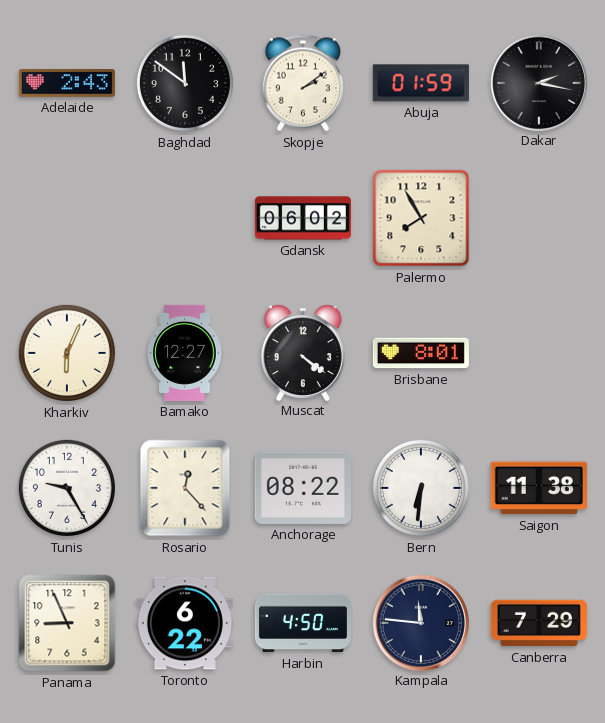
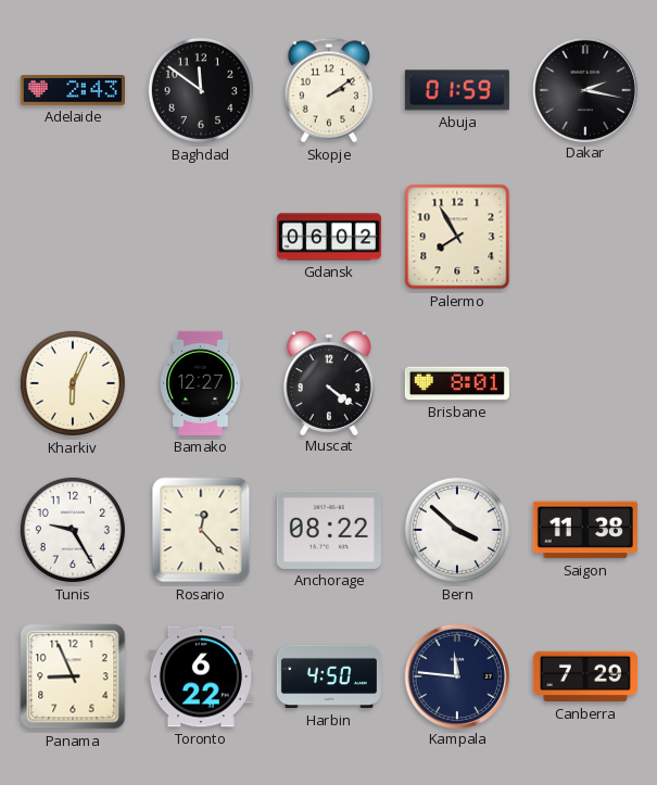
Bern: 6:31 -> 3:52 (457, 530)
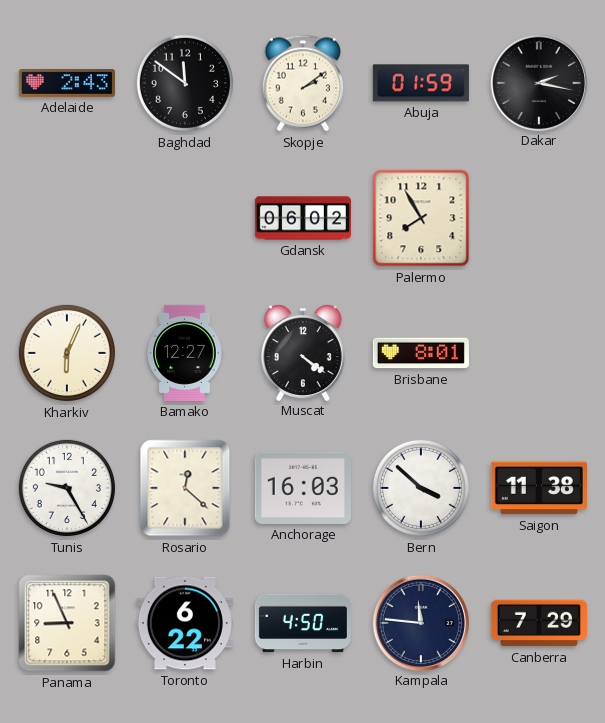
Rosario: 12:23 -> 12:22 (185, 488)
Anchorage: 08:22 -> 16:03 (303, 488)
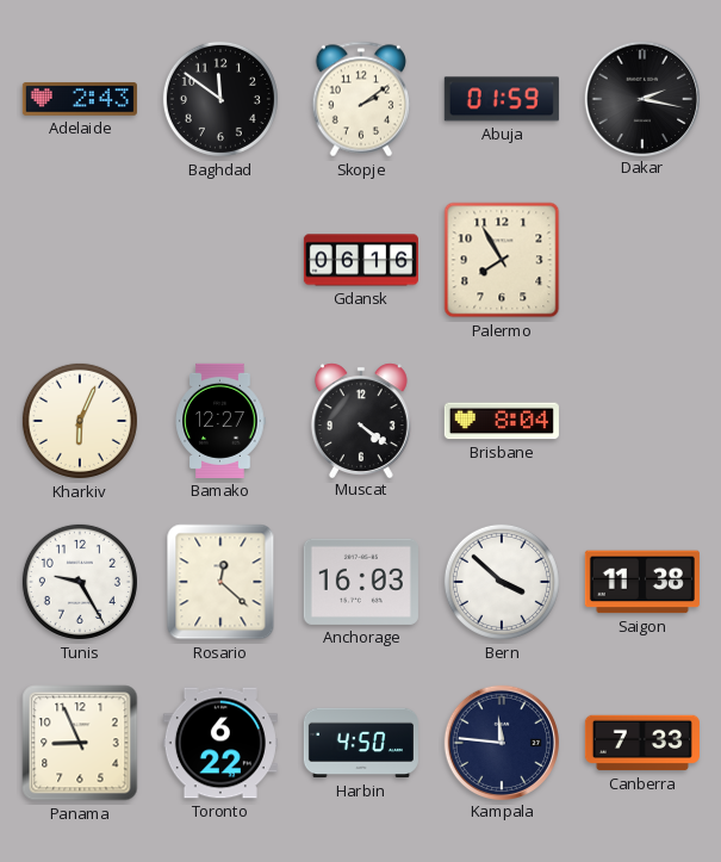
Gdansk: 06:02 -> 06:16 (361, 260)
Brisbane: 8:01 -> 8:04 (502, 421)
Canberra: 7:29 -> 7:33 (642, 743)
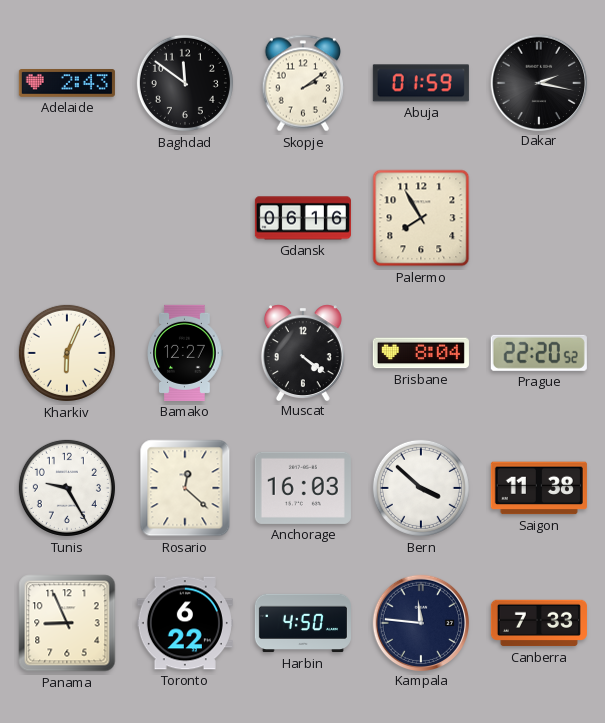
Prague: none -> 22:20 (539, 353)
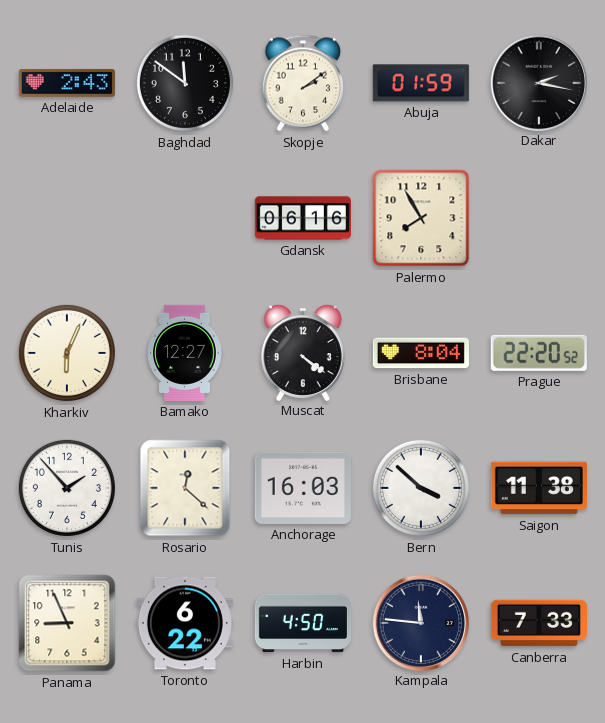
Tunis: 9:25 -> 1:53 (67, 488)
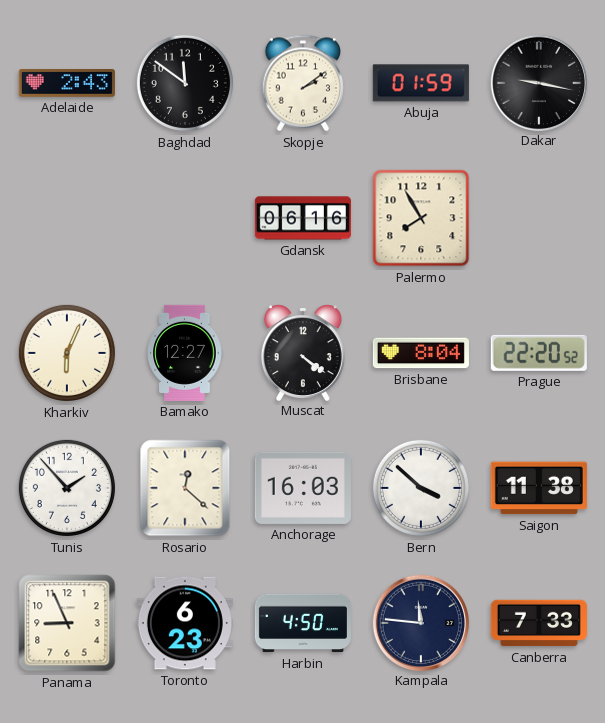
Dakar: 2:17 -> 9:17 (538, 82)
Toronto: 6:22 -> 6:23 (185, 623)
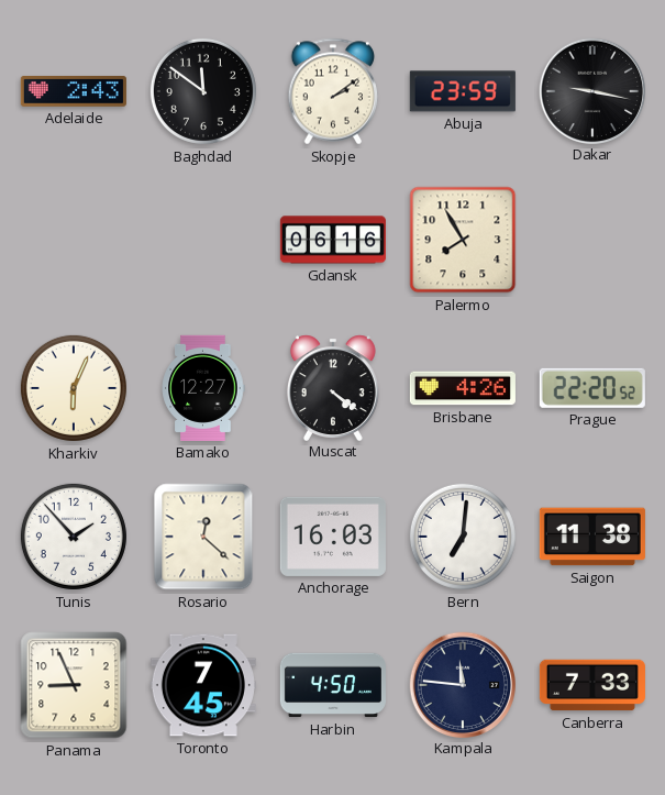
Abuja: 01:59 -> 23:59 (463, 91)
Brisbane: 8:04 -> 4:26 (463, 388)
Bern: 3:52 -> 7:01 (463, 537)
Toronto: 6:23 -> 7:45 (203, 685)
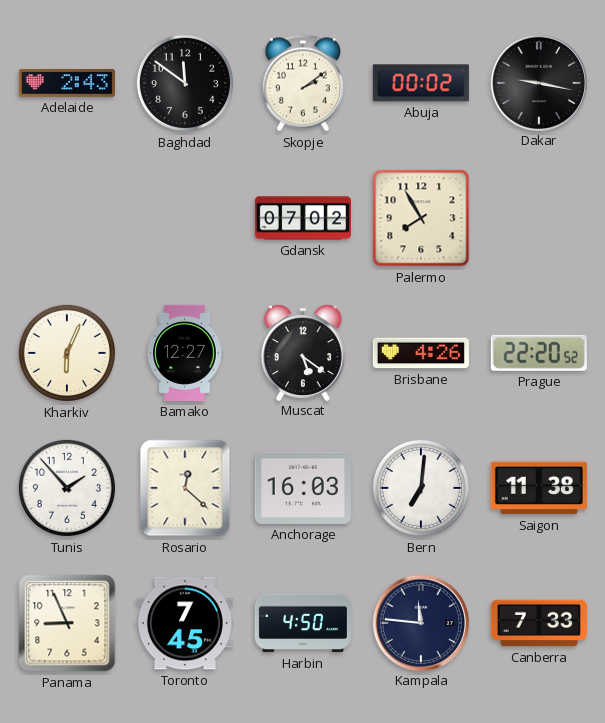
Abuja: 23:59 -> 00:02 (421, 83)
Gdansk: 06:16 -> 07:02 (303, 218)
Muscat: 4:21 -> 5:21 (303, 352)
